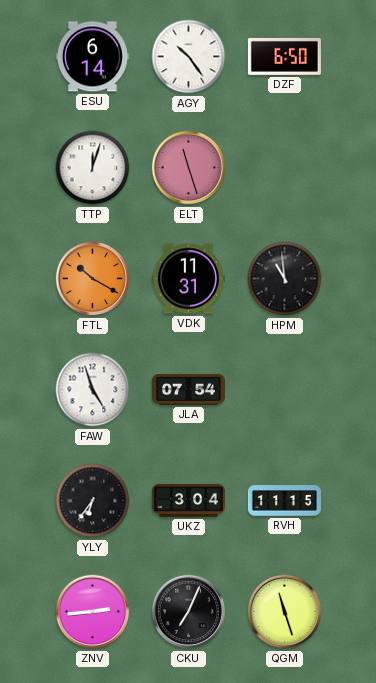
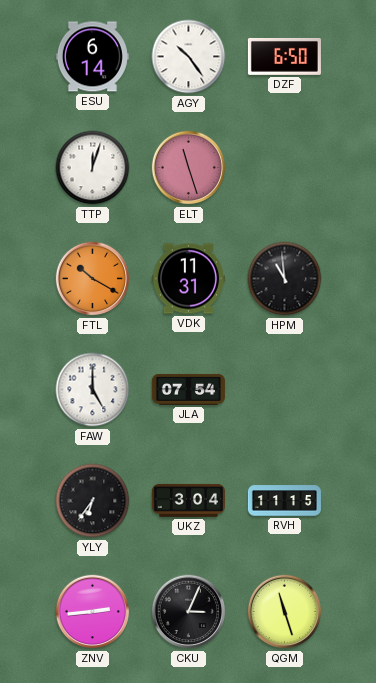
FAW: 4:57 -> 5:00 (93, 390)
CKU: 7:04 -> 3:04 (189, 612)
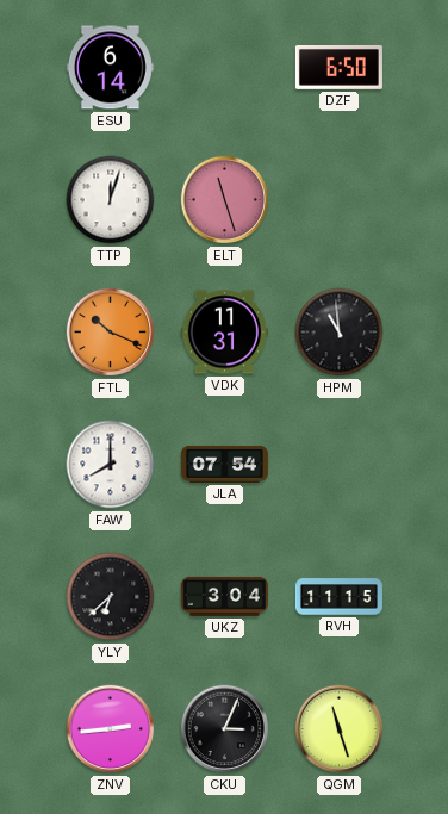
AGY: 10:24 -> none (189, 57)
FTL: 10:20 -> 10:19 (111, 333)
FAW: 5:00 -> 8:00 (111, 465)
YLY: 6:36 -> 6:38 (111, 597)
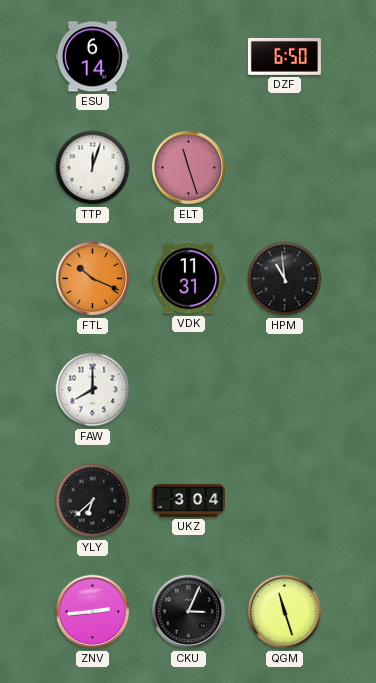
JLA: 07:54 -> none (224, 464)
RVH: 11:15 -> none (338, 597)
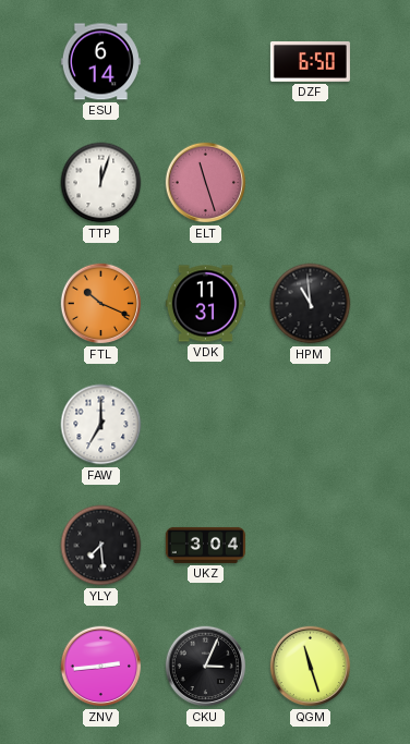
FAW: 8:00 -> 7:00 (101, 425)
YLY: 6:38 -> 7:29 (101, 546)
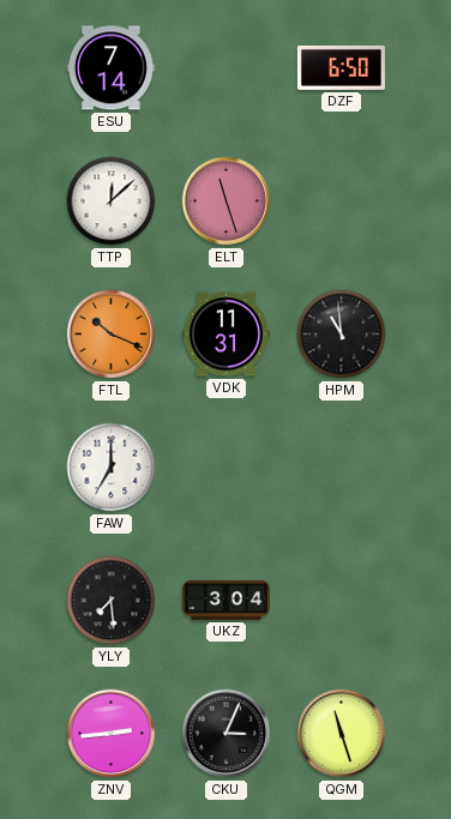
ESU: 6:14 -> 7:14 (110, 68)
TTP: 12:03 -> 12:08 (112, 201)
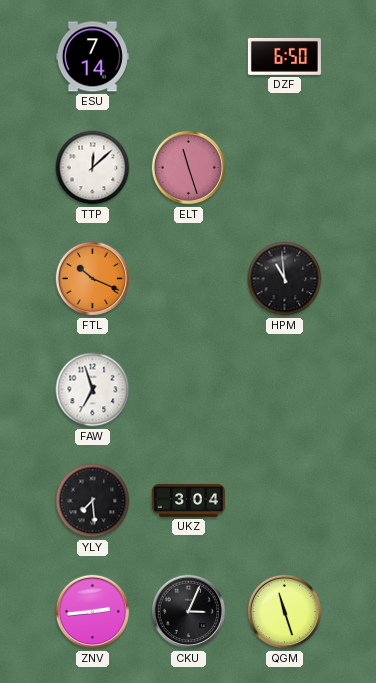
VDK: 11:31 -> none (225, 335)
FAW: 7:00 -> 6:57 (93, 390)
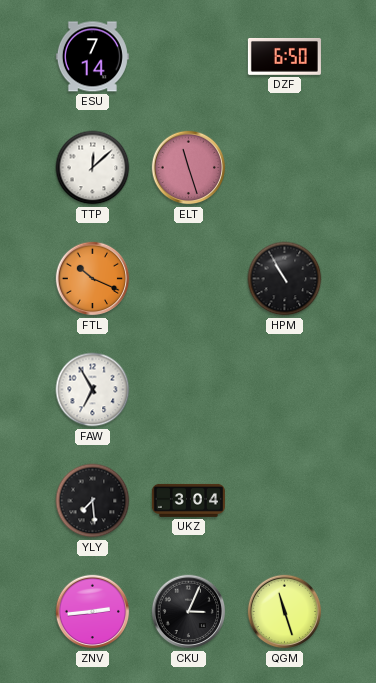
HPM: 10:59 -> 10:55 (285, 279)
FAW: 6:57 -> 6:55 (93, 390)
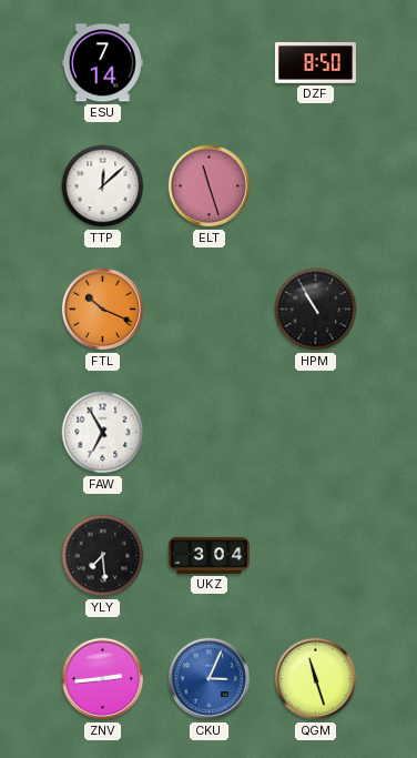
DZF: 6:50 -> 8:50 (315, 63)
CKU dial: black -> blue (210, 679)
